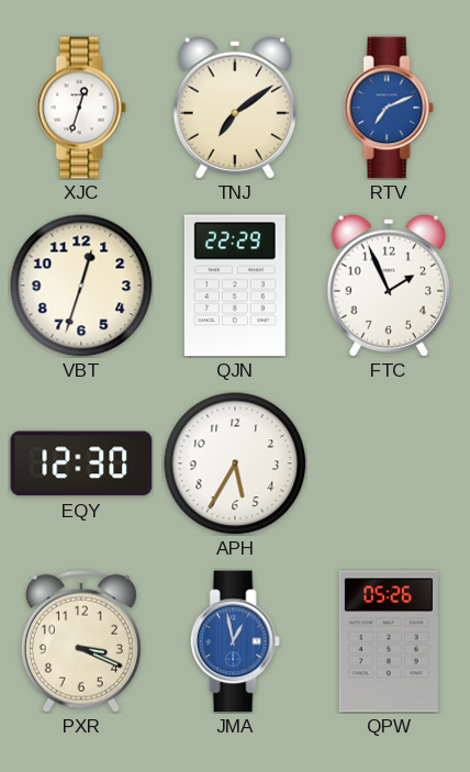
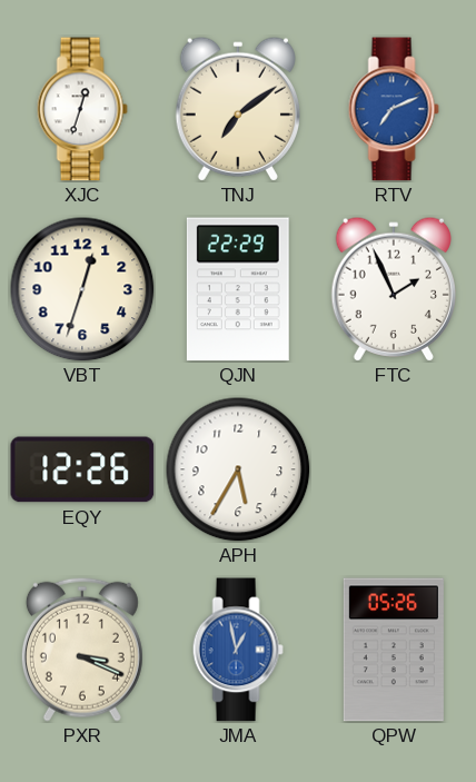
EQY: 12:30 -> 12:26 (82, 469)
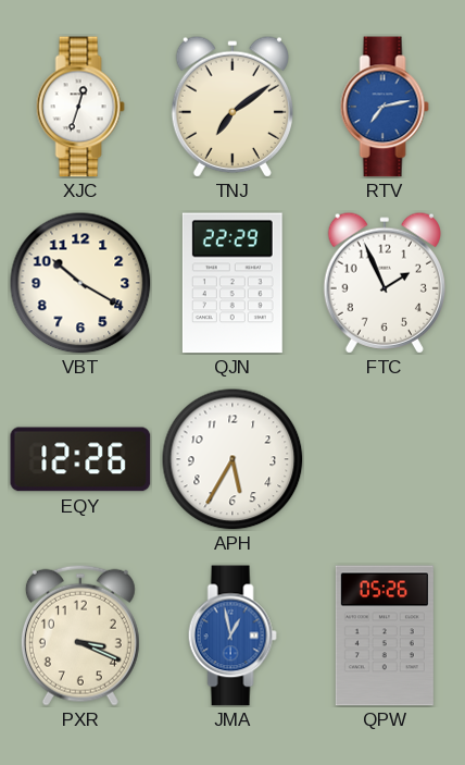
RTV: 7:11 -> 7:13 (385, 107)
VBT: 12:33 -> 10:20 (80, 283)
